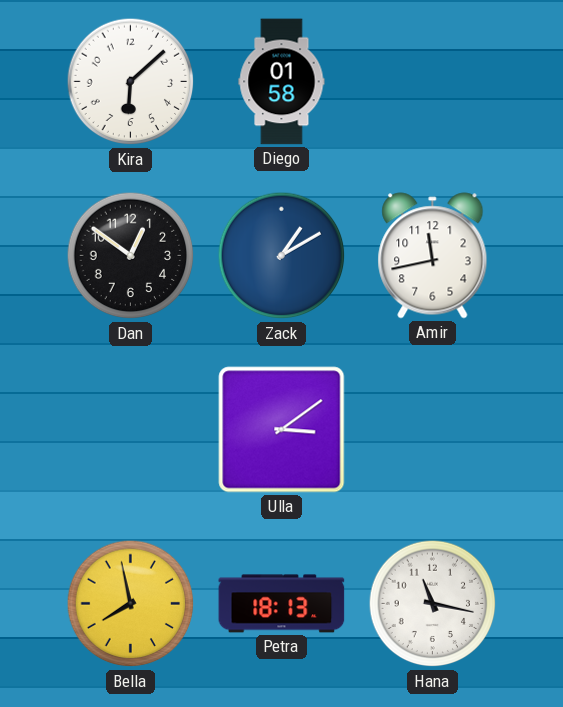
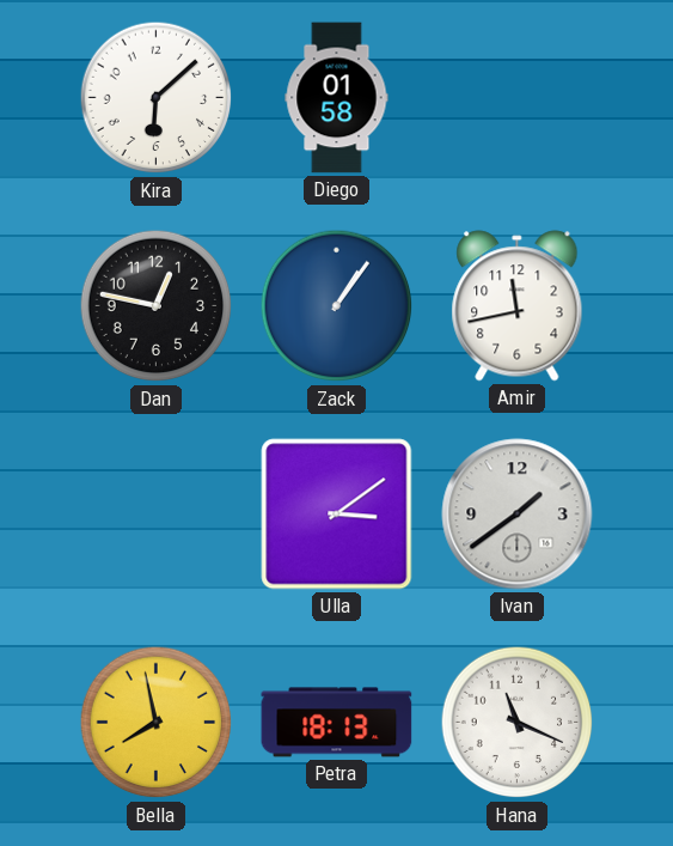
Dan: 12:51 -> 12:47 (157, 306)
Zack: 1:10 -> 1:06 (337, 306)
Ivan: none -> 1:39 (518, 515)
Hana: 11:17 -> 11:19 (518, 723)
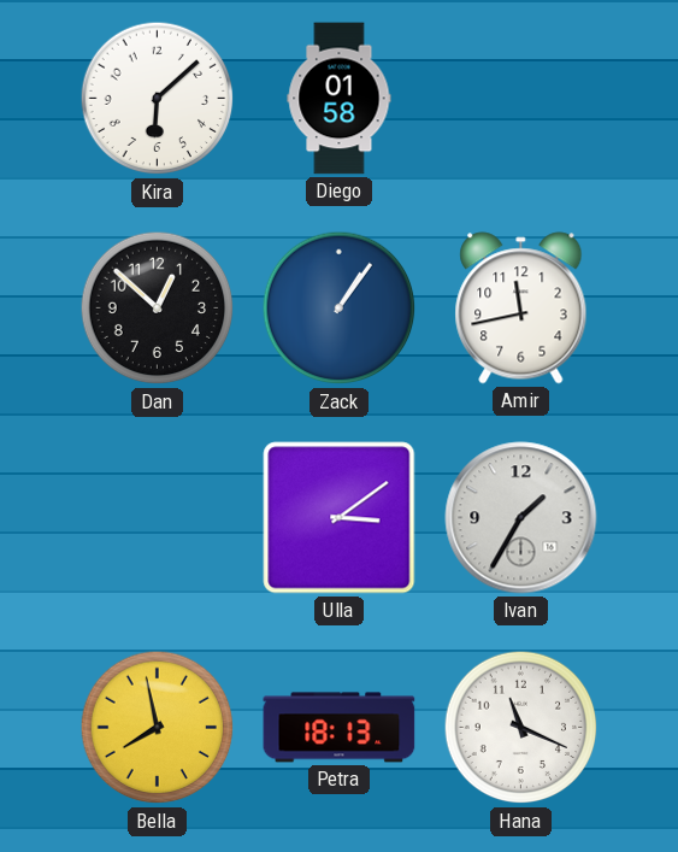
Dan: 12:47 -> 12:52 (158, 309)
Ivan: 1:39 -> 1:35 (521, 518)
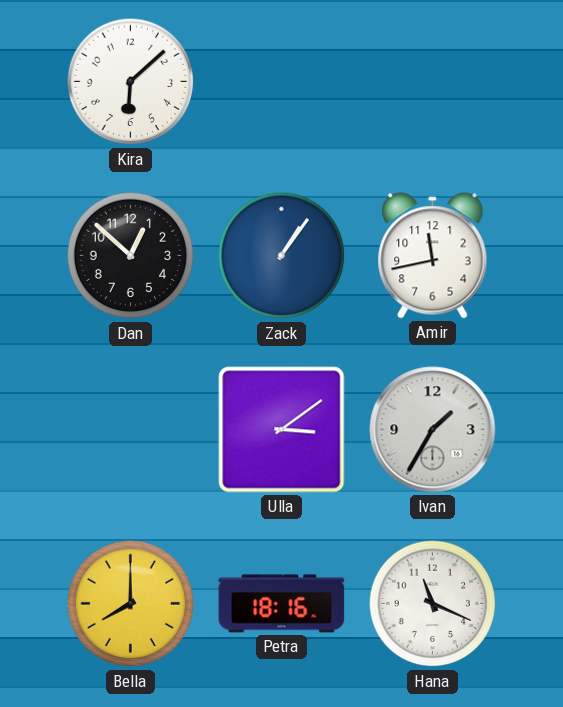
Diego: 01:58 -> none (340, 99)
Bella: 7:58 -> 8:00 (131, 604)
Petra: 18:13 -> 18:16 (282, 604)
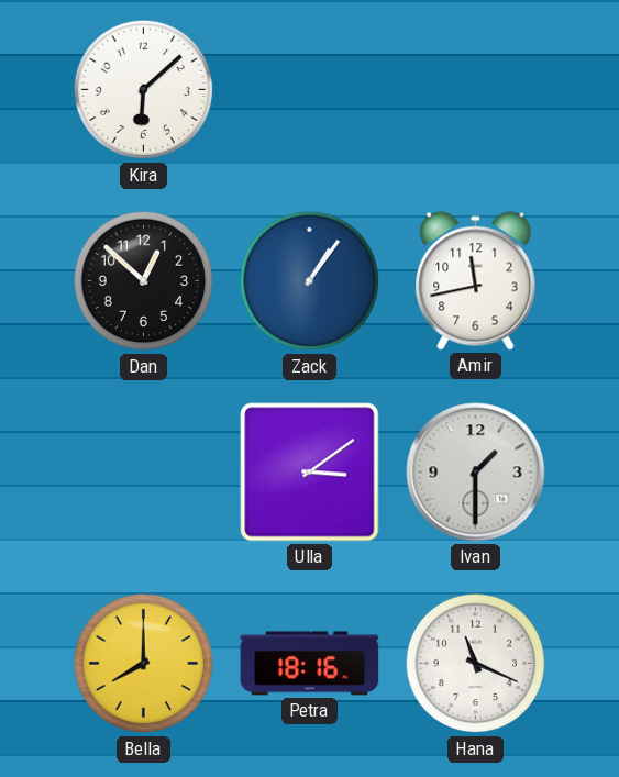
Ivan: 1:35 -> 1:30 (476, 473)
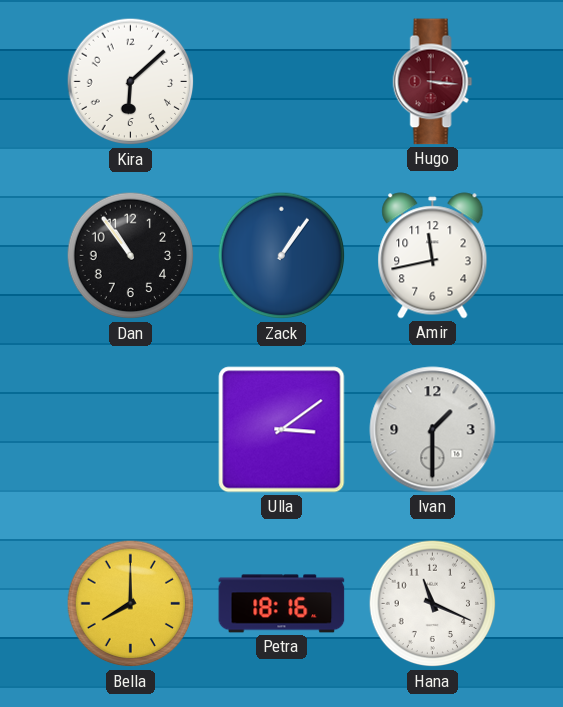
Hugo: none -> 3:16 (433, 82)
Dan: 12:52 -> 10:54 (131, 256)
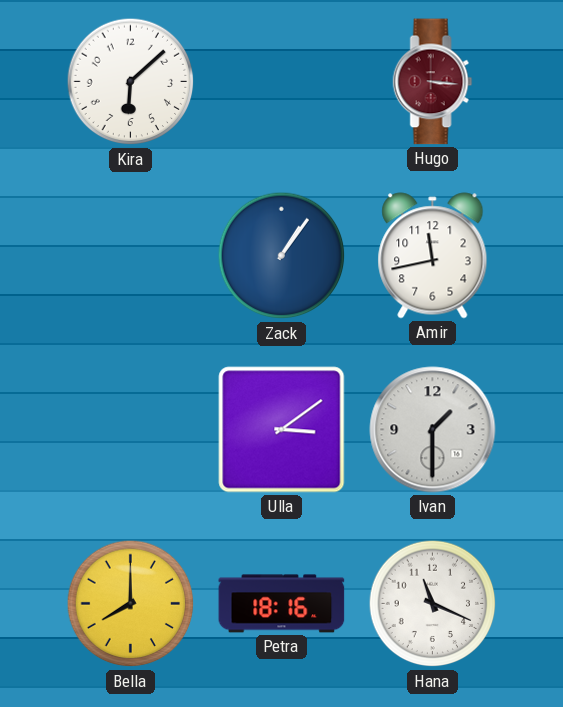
Dan: 10:54 -> none (131, 256)
